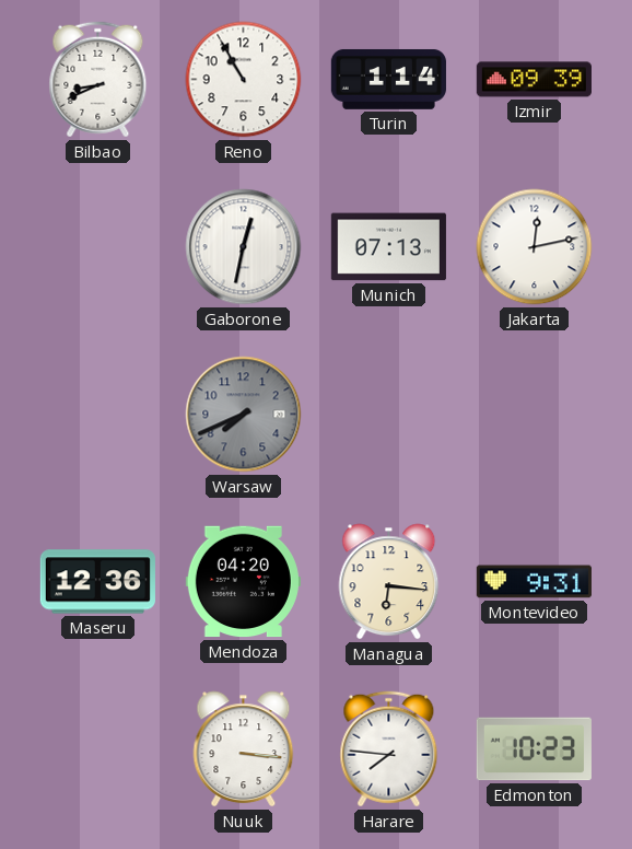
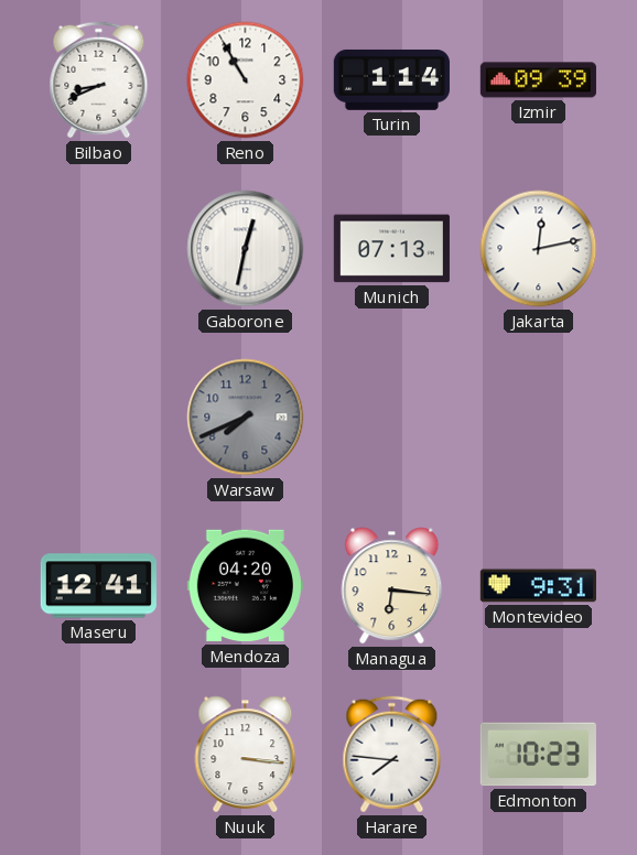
Maseru: 12:36 -> 12:41 (98, 586)
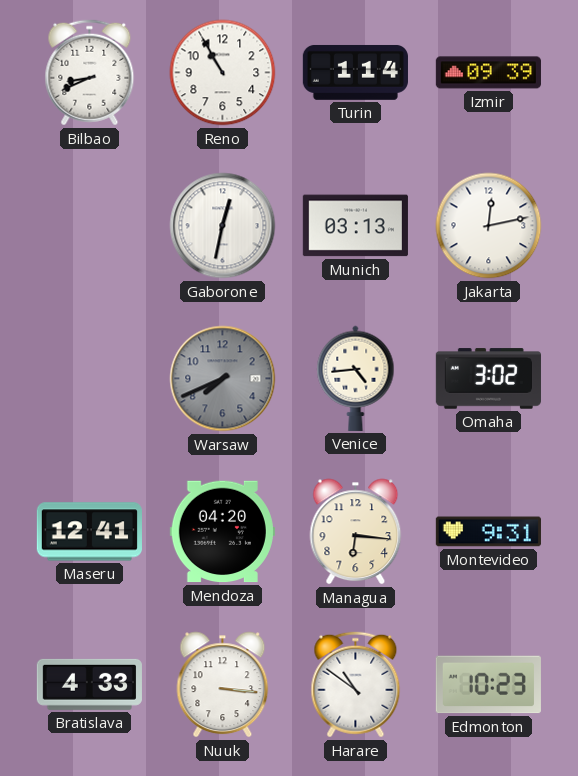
Munich: 07:13 -> 03:13 (355, 226)
Venice: none -> 4:44 (356, 378)
Omaha: none -> 3:02 (488, 379)
Bratislava: none -> 4:33 (89, 684)
Harare: 7:46 -> 10:51 (356, 685)
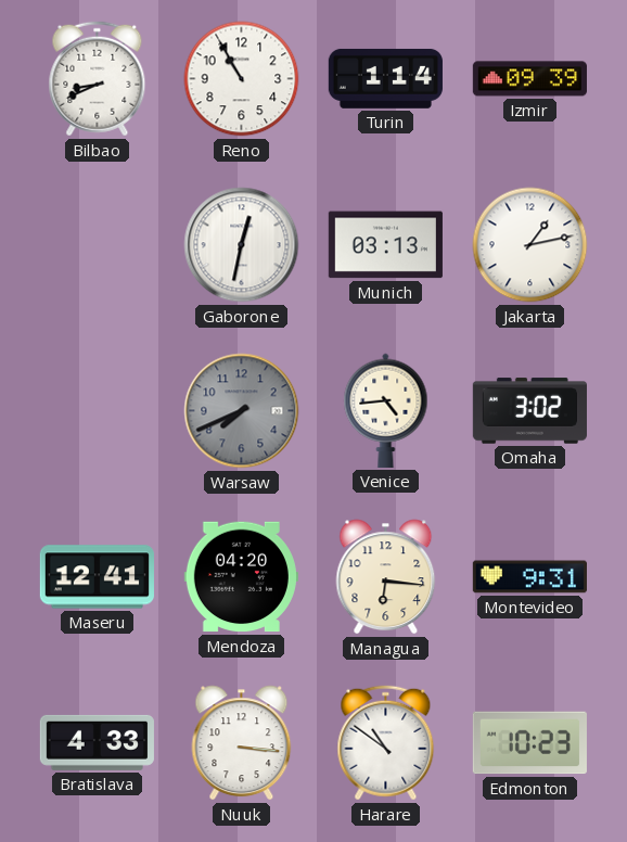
Jakarta: 12:13 -> 1:13 (530, 245)
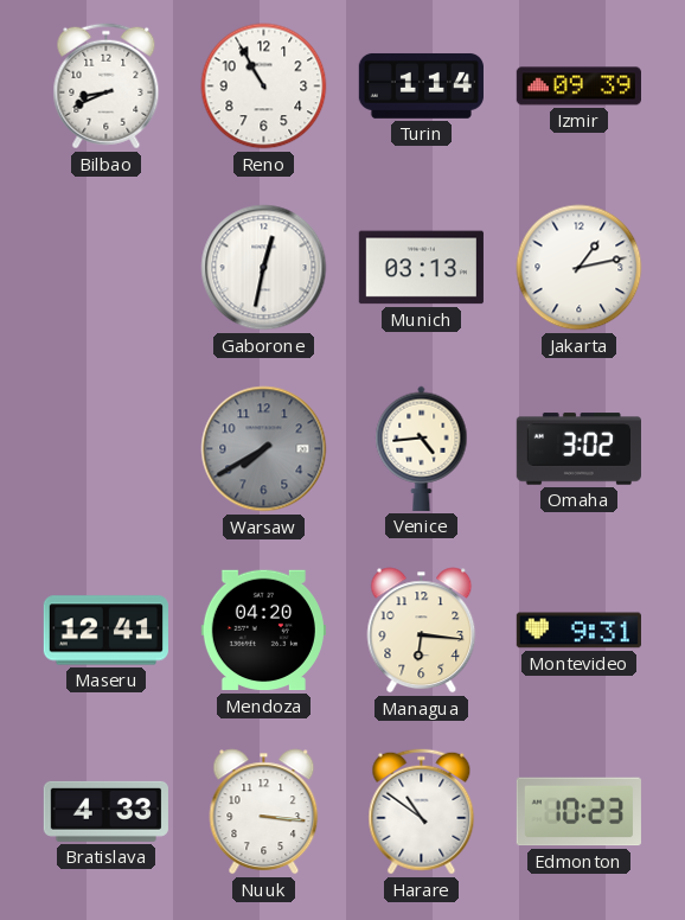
Warsaw: 7:41 -> 7:40 (264, 449)
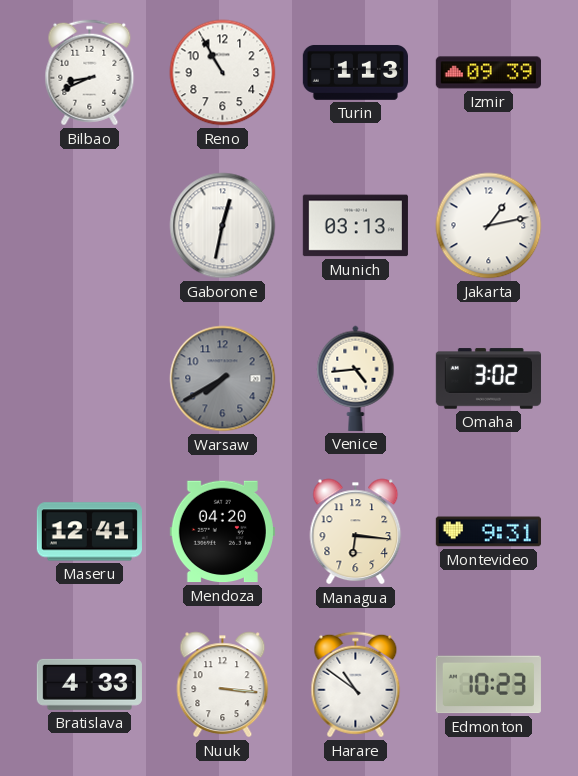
Turin: 1:14 -> 1:13 (355, 72)
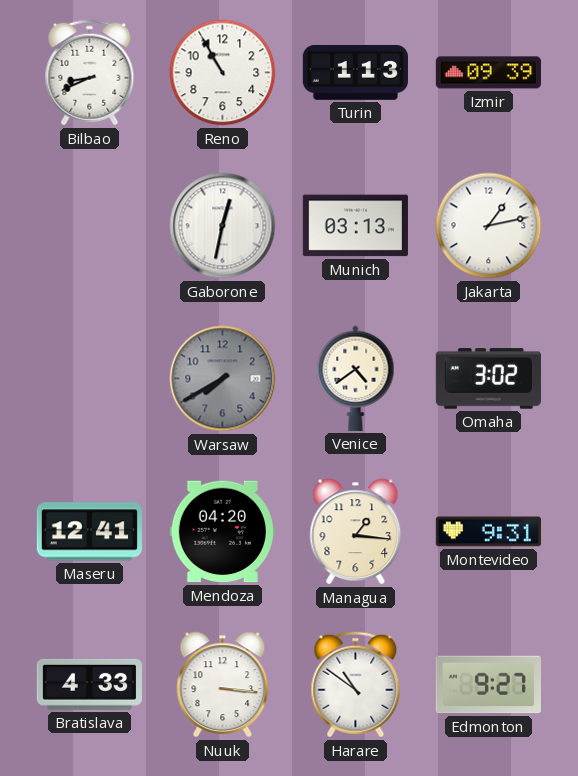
Venice: 4:44 -> 4:39 (356, 378)
Managua: 6:16 -> 1:16 (356, 532)
Edmonton: 10:23 -> 9:27 (488, 685)
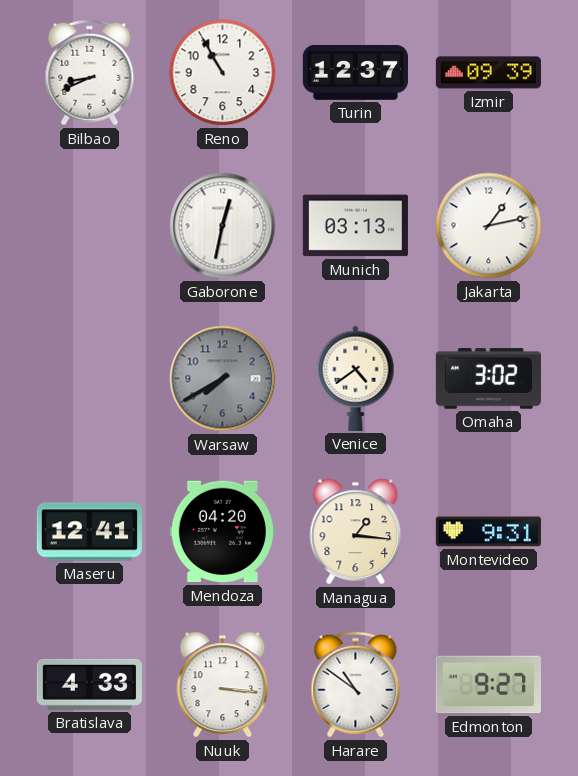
Turin: 1:13 -> 12:37 (355, 72)
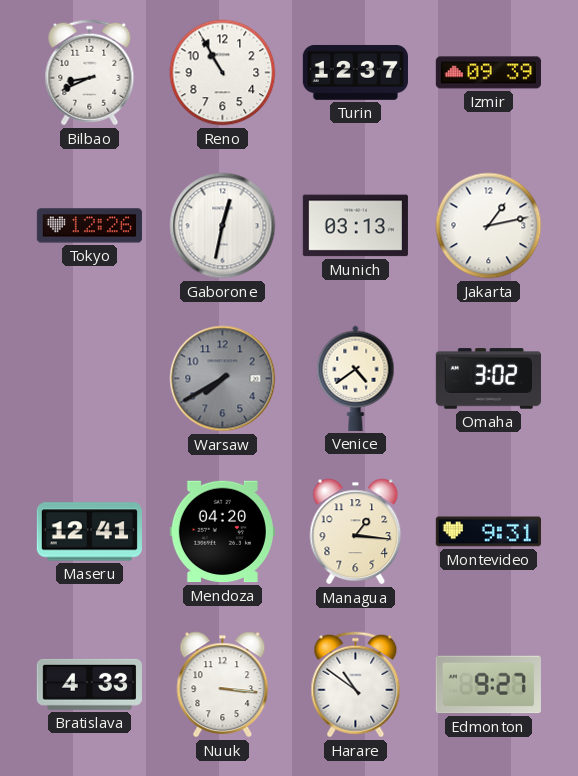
Tokyo: none -> 12:26 (89, 226)
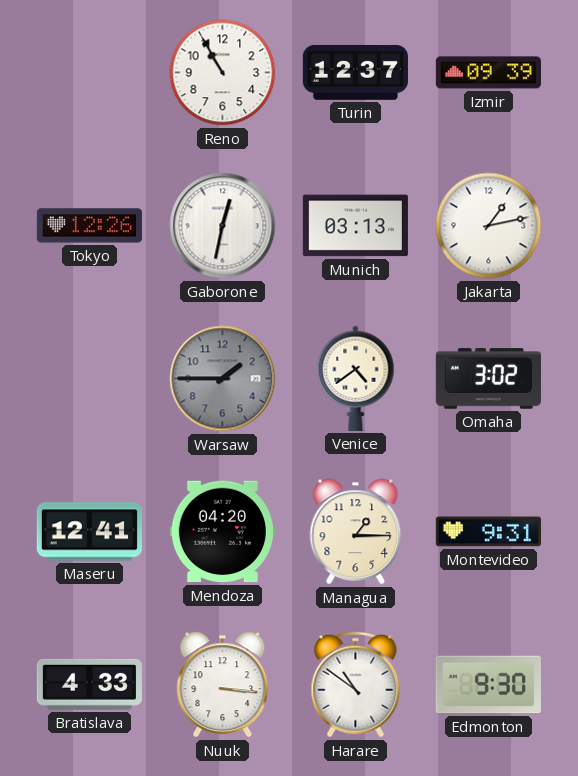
Bilbao: 8:41 -> none (90, 73)
Warsaw: 7:40 -> 1:45 (223, 379)
Managua: 1:16 -> 1:15 (356, 532)
Edmonton: 9:27 -> 9:30 (488, 685)
